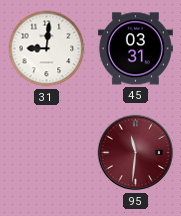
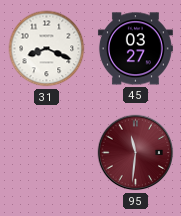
31: 9:01 -> 8:19 (47, 49)
45: 03:31 -> 03:27 (135, 49)
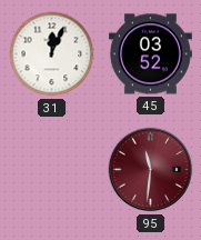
31: 8:19 -> 12:04 (52, 54)
45: 03:27 -> 03:52 (150, 54)
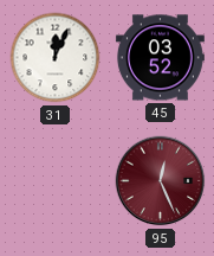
95: 11:31 -> 12:26 (161, 181)
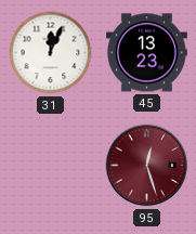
45: 03:52 -> 13:23 (146, 53)
95: 12:26 -> 12:27 (147, 166)
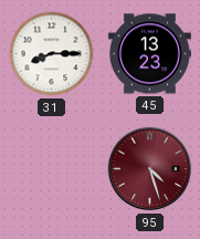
31: 12:04 -> 8:15 (52, 54)
95: 12:27 -> 4:27 (150, 169)
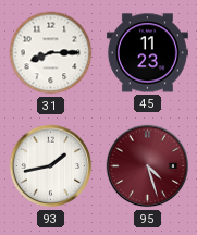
45: 13:23 -> 11:23 (147, 53)
93: none -> 1:43 (51, 166)
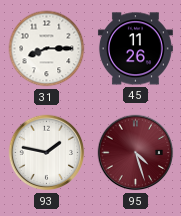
45: 11:23 -> 11:26 (135, 49)
93: 1:43 -> 1:47 (47, 153)
